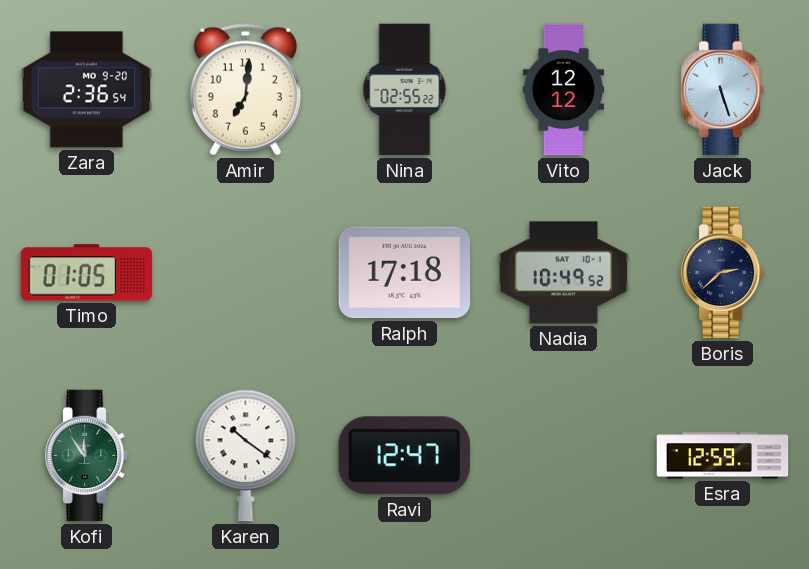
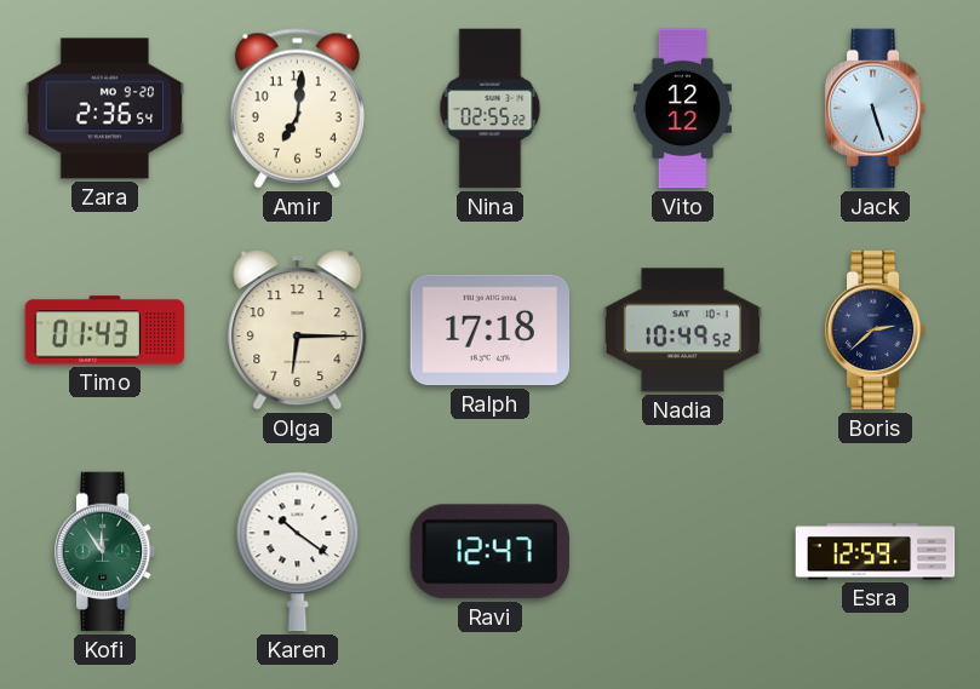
Timo: 01:05 -> 01:43 (105, 331)
Olga: none -> 6:15 (298, 331)
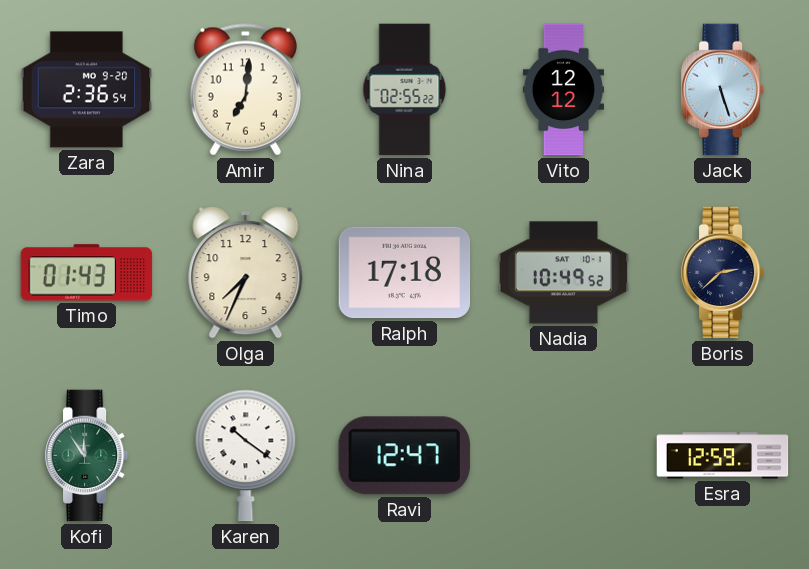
Olga: 6:15 -> 7:34 (246, 273)
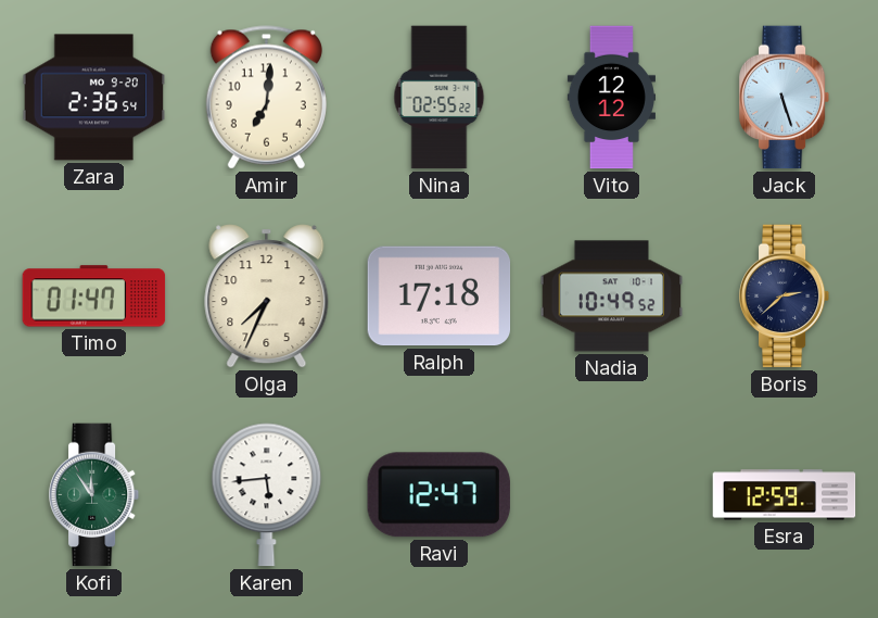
Timo: 01:43 -> 01:47 (94, 297)
Karen: 10:21 -> 5:44 (267, 495)
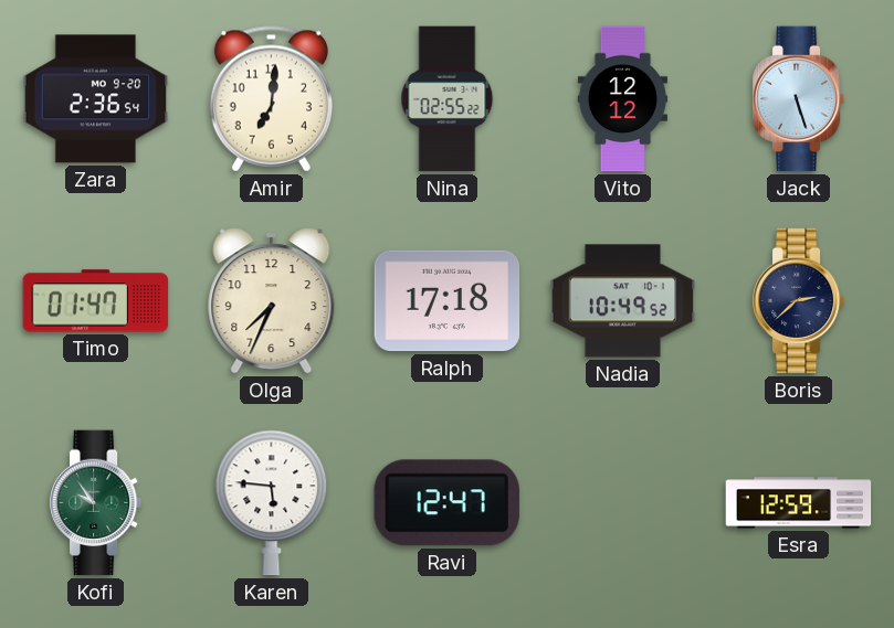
Kofi: 11:54 -> 9:54 (96, 503)
Karen: 5:44 -> 5:46 (272, 503)
